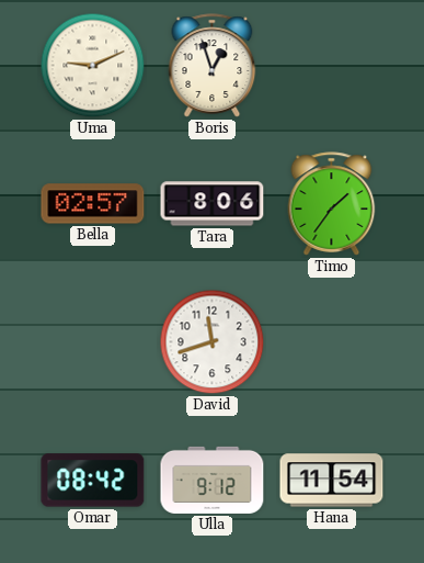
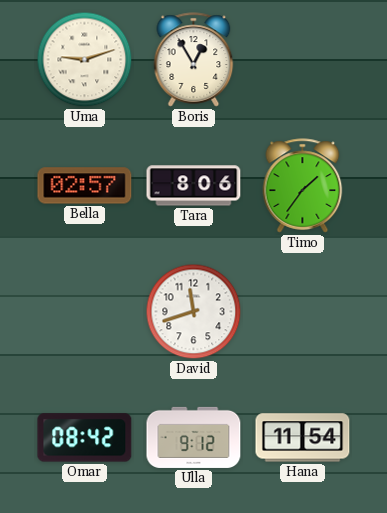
Uma: 9:11 -> 9:12 (85, 60)
Boris: 12:57 -> 12:55 (194, 60)
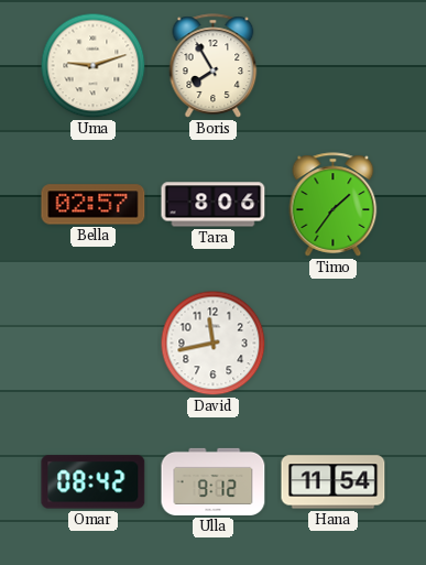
Boris: 12:55 -> 7:55 (214, 66)
David: 11:42 -> 11:43 (214, 344)
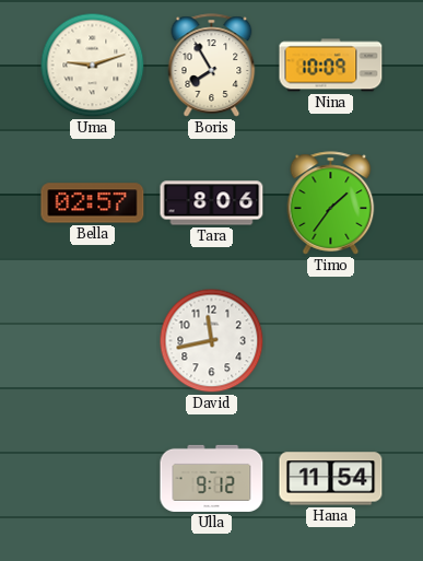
Nina: none -> 10:09 (331, 66)
Omar: 08:42 -> none (94, 482)
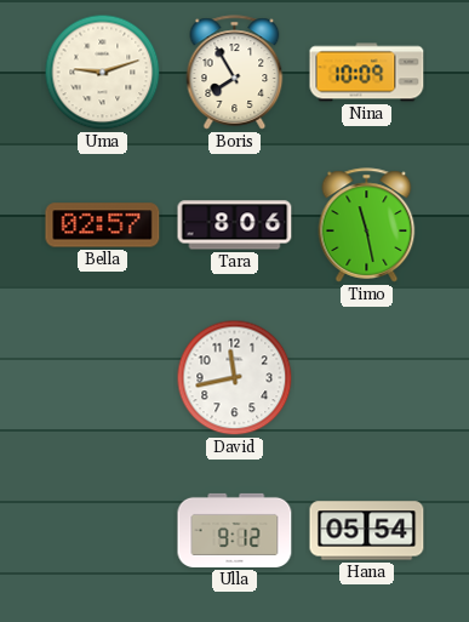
Timo: 1:36 -> 11:28 (367, 226)
Hana: 11:54 -> 05:54 (367, 531)
